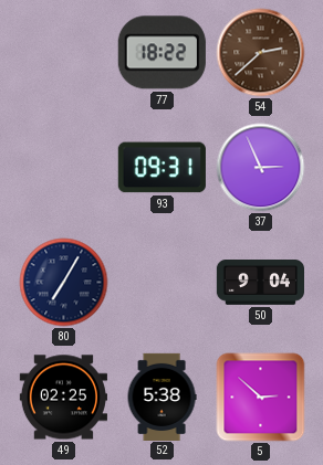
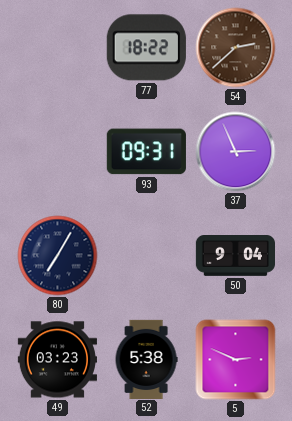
49: 02:25 -> 03:23 (57, 360)
5: 2:52 -> 2:49 (236, 360)
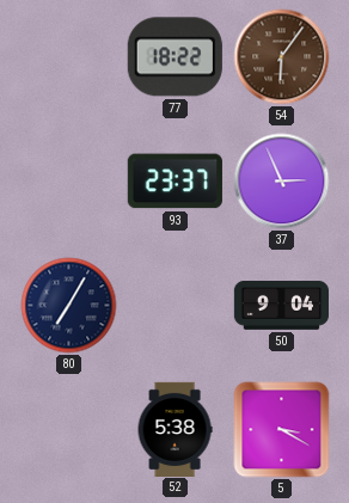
54: 2:38 -> 6:06 (282, 57)
93: 09:31 -> 23:37 (174, 182)
49: 03:23 -> none (57, 360)
5: 2:49 -> 3:20 (282, 430)
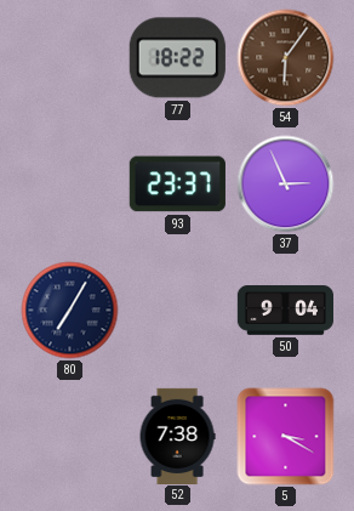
52: 5:38 -> 7:38 (177, 436)
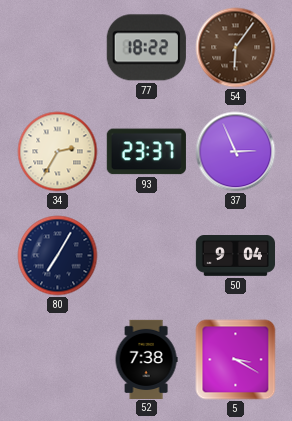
34: none -> 2:35 (58, 152)
